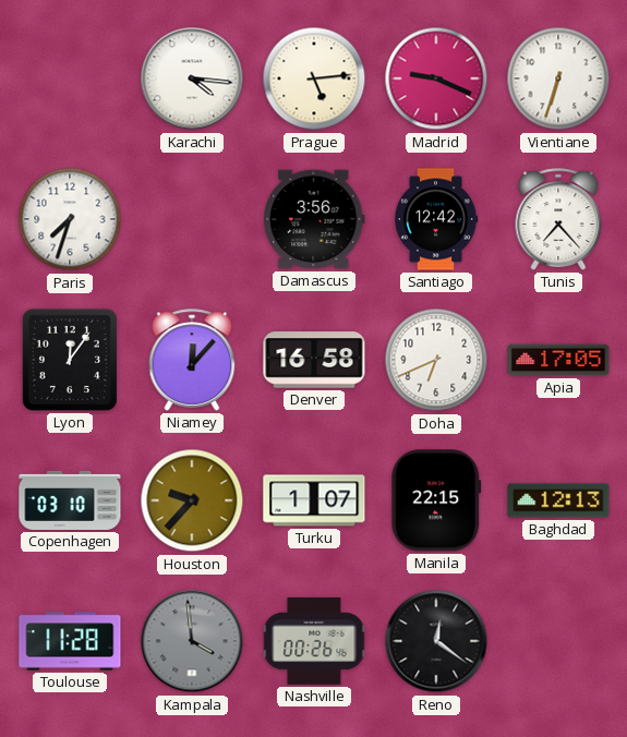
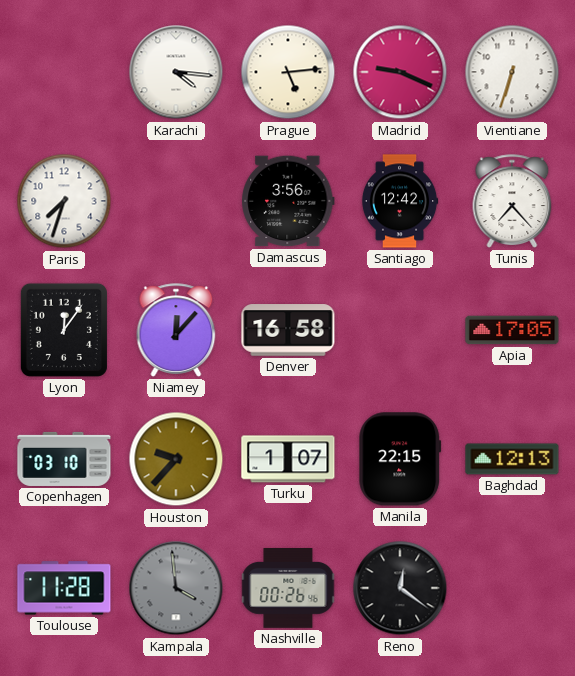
Doha: 6:41 -> none (436, 360)
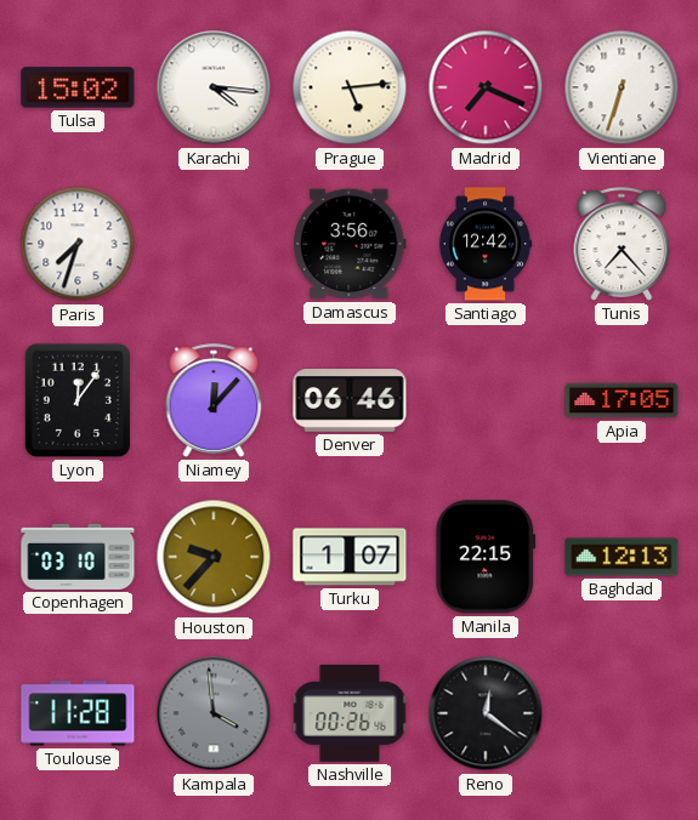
Tulsa: none -> 15:02 (78, 87)
Madrid: 9:19 -> 7:19 (486, 87)
Denver: 16:58 -> 06:46 (350, 400)
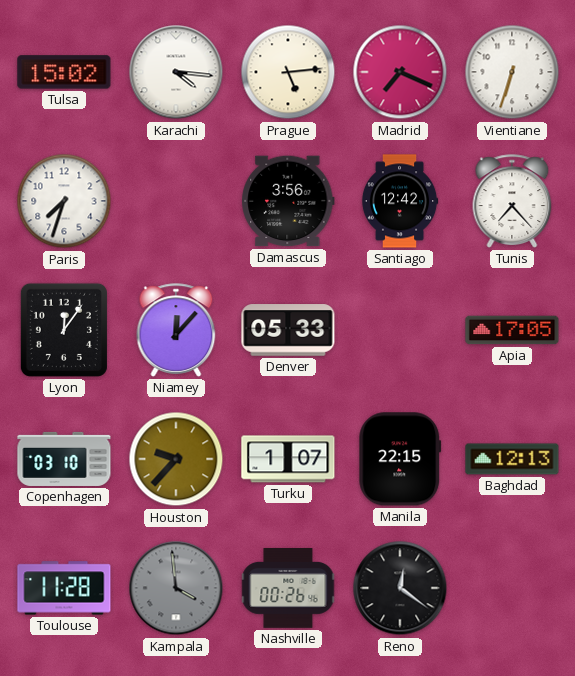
Denver: 06:46 -> 05:33 (288, 330)
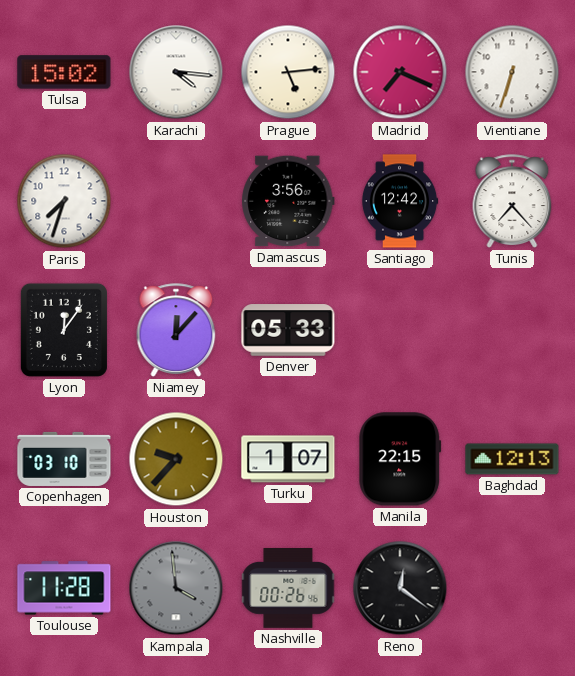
Apia: 17:05 -> none (512, 330)
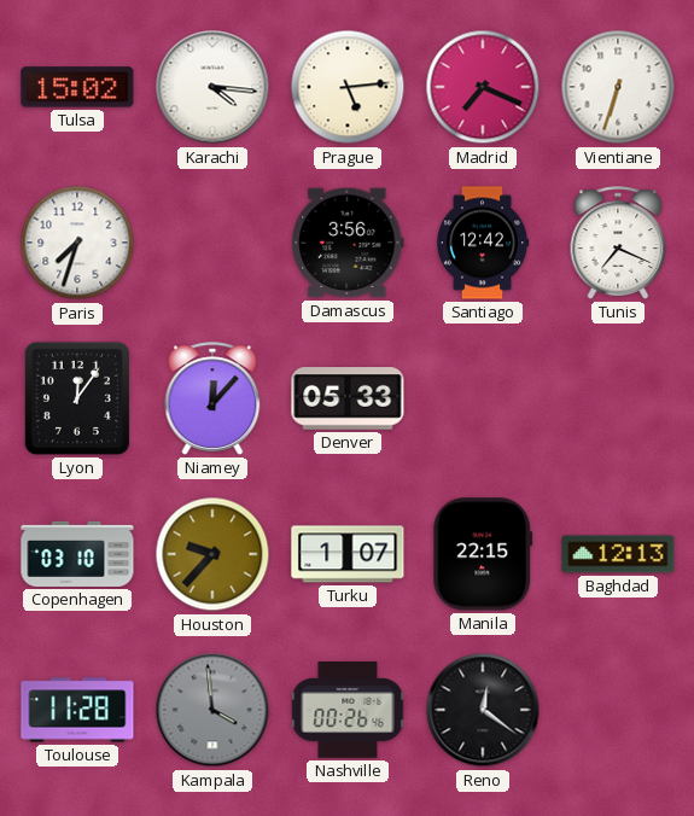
Tunis: 7:23 -> 7:19 (618, 243)
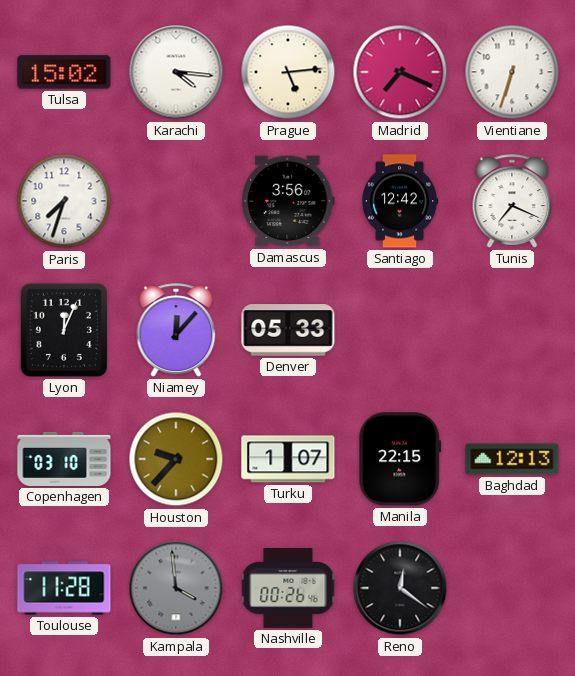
Lyon: 12:06 -> 12:04 (64, 330)
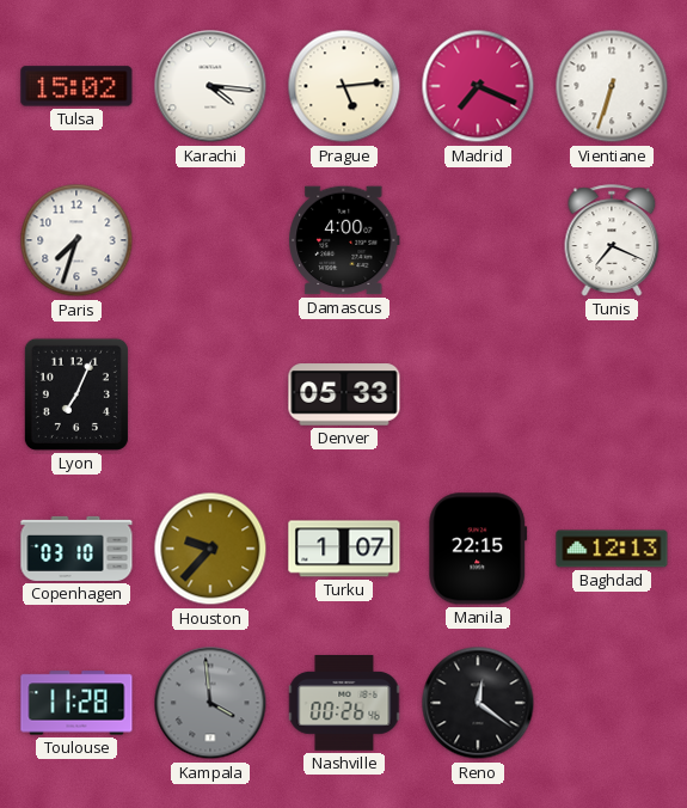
Damascus: 3:56 -> 4:00 (344, 240)
Santiago: 12:42 -> none (400, 201)
Lyon: 12:04 -> 7:04 (76, 394)
Niamey: 12:07 -> none (176, 330)
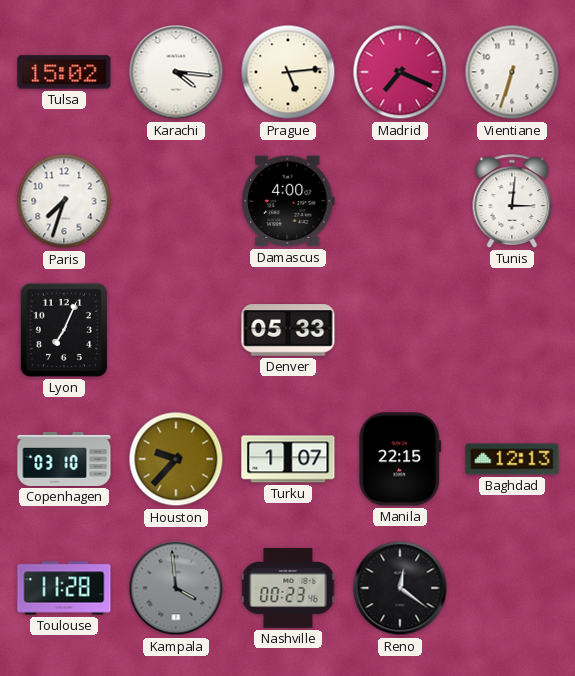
Tunis: 7:19 -> 3:01 (512, 201)
Nashville: 00:26 -> 00:23 (288, 589)
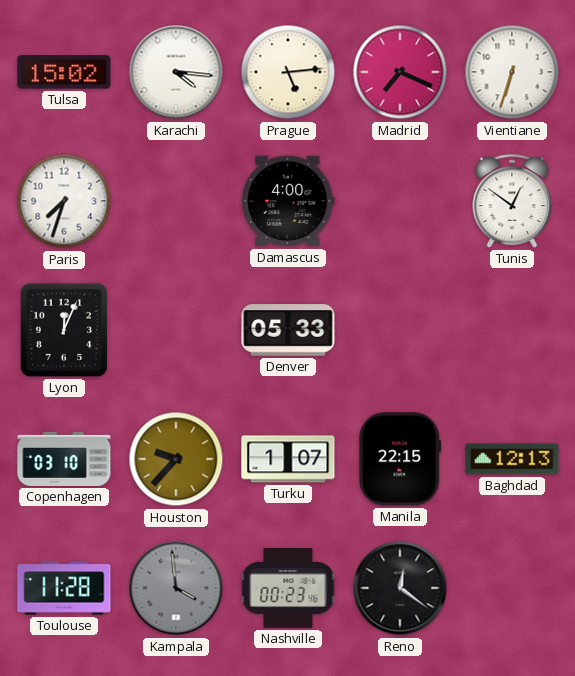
Tunis: 3:01 -> 12:51 (512, 201)
Lyon: 7:04 -> 12:04 (64, 330)
